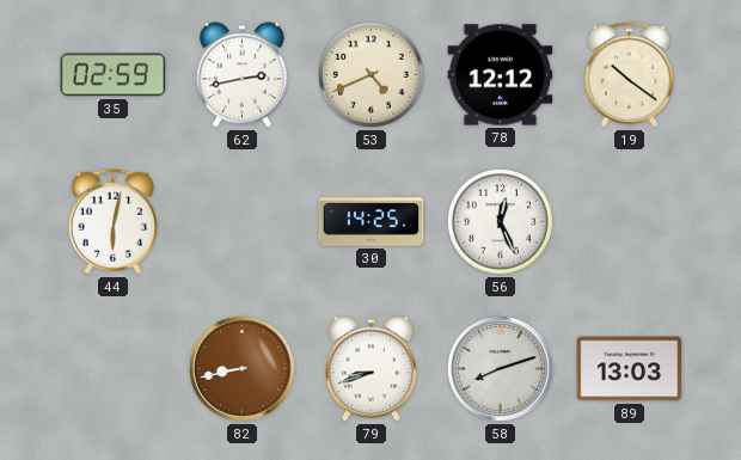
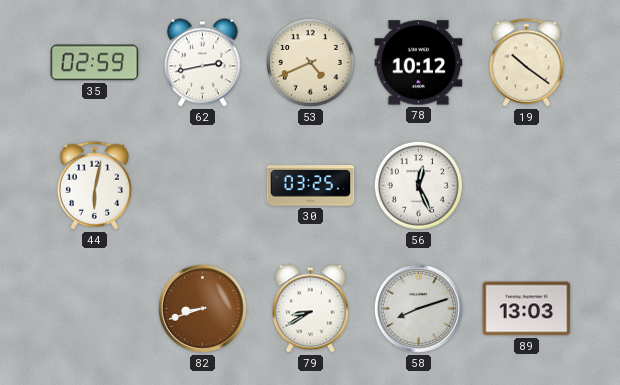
78: 12:12 -> 10:12 (419, 63)
30: 14:25 -> 03:25 (311, 186)
82: 8:43 -> 8:42 (202, 308)
79: 8:42 -> 8:40 (311, 309)
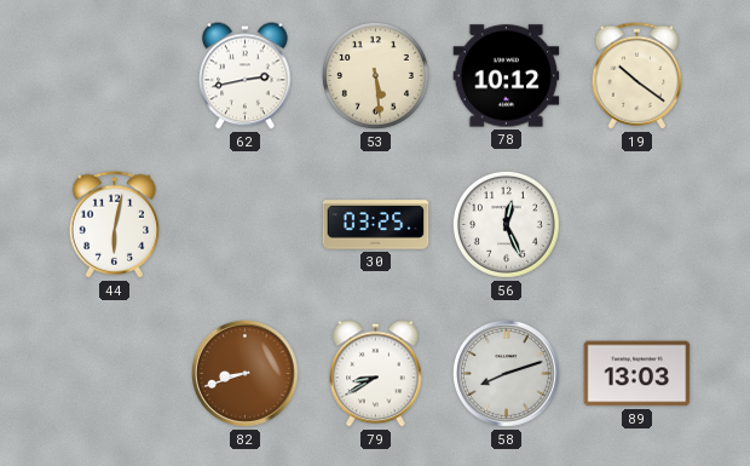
35: 02:59 -> none (95, 63)
53: 4:41 -> 5:29 (375, 75)
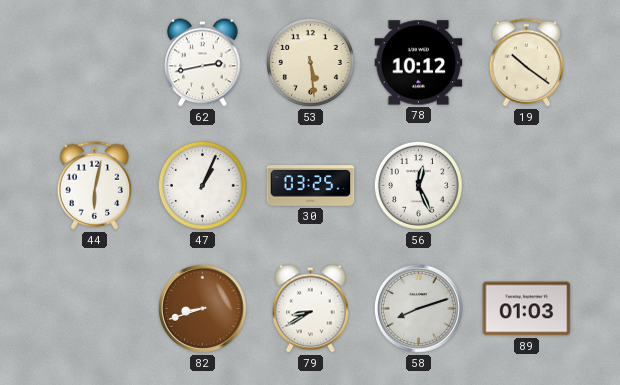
47: none -> 1:04 (202, 185)
89: 13:03 -> 01:03 (527, 309)
